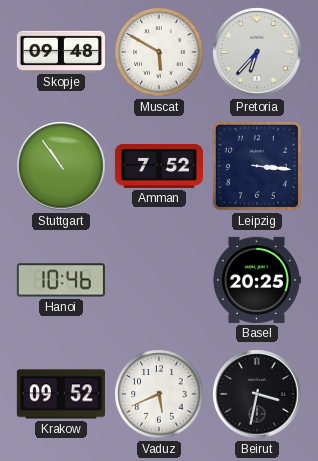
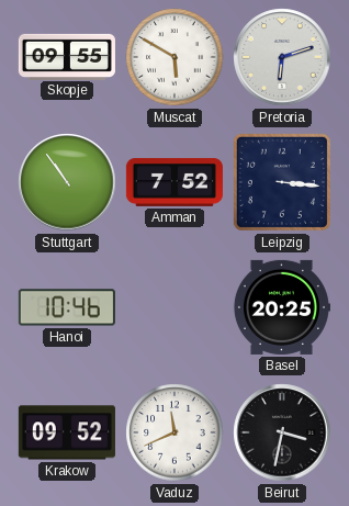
Skopje: 09:48 -> 09:55 (67, 56)
Pretoria: 6:37 -> 6:12 (282, 57)
Vaduz: 5:41 -> 11:41 (174, 432)
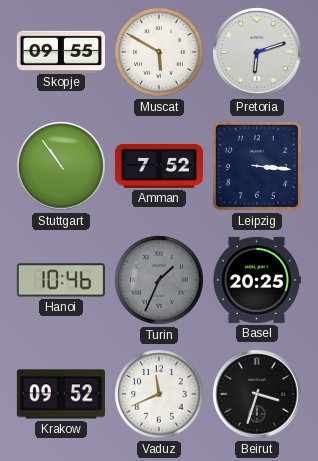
Turin: none -> 1:34 (159, 280)
Beirut: 3:32 -> 3:33 (257, 394)
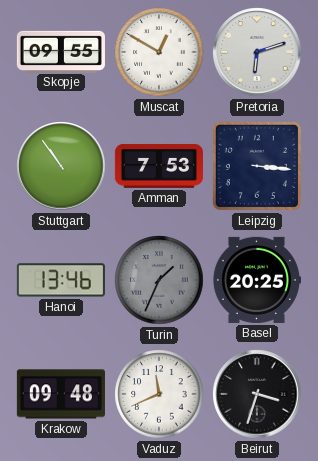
Muscat: 5:50 -> 12:50 (159, 52)
Amman: 7:52 -> 7:53 (159, 166)
Hanoi: 10:46 -> 13:46 (61, 280)
Krakow: 09:52 -> 09:48 (61, 394)
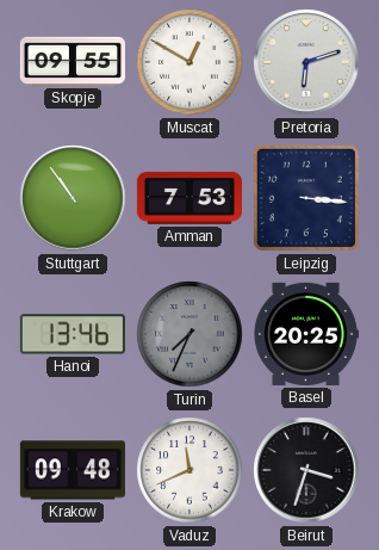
Turin: 1:34 -> 7:34 (189, 334)
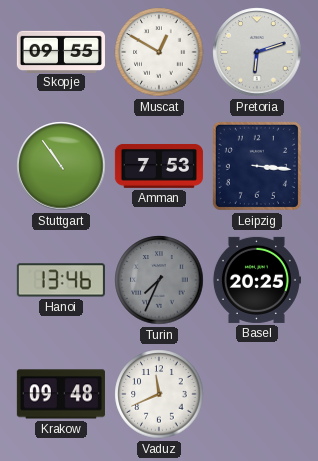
Beirut: 3:33 -> none (306, 470)
